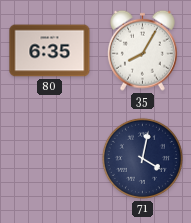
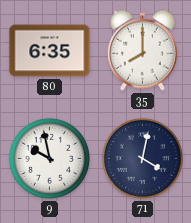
35: 8:05 -> 8:00 (142, 50)
9: none -> 9:58 (49, 158)
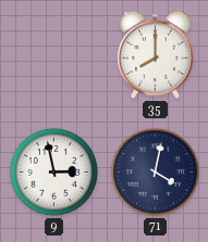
80: 6:35 -> none (50, 51)
9: 9:58 -> 2:58 (53, 171)
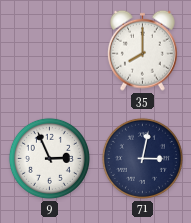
9: 2:58 -> 2:56 (49, 158)
71: 4:02 -> 3:02 (142, 158)
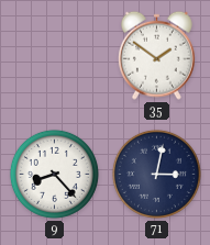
35: 8:00 -> 1:51 (156, 55)
9: 2:56 -> 8:23 (54, 174)
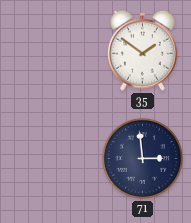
9: 8:23 -> none (54, 174)
71: 3:02 -> 2:59 (142, 158)
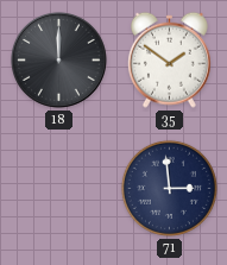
18: none -> 12:00 (59, 61)
